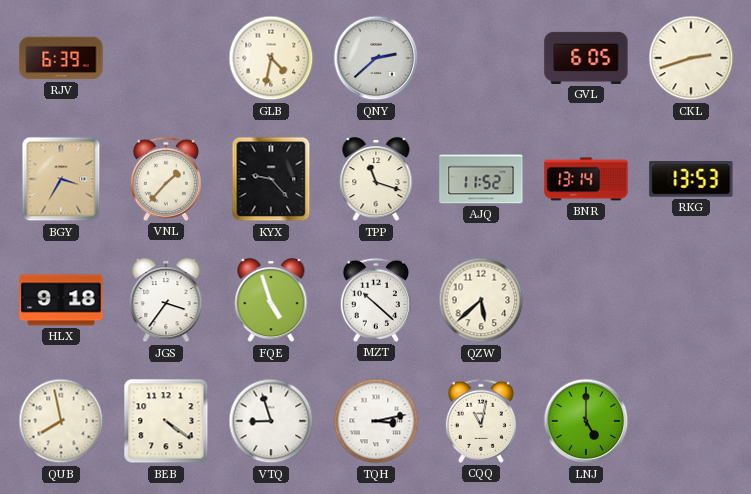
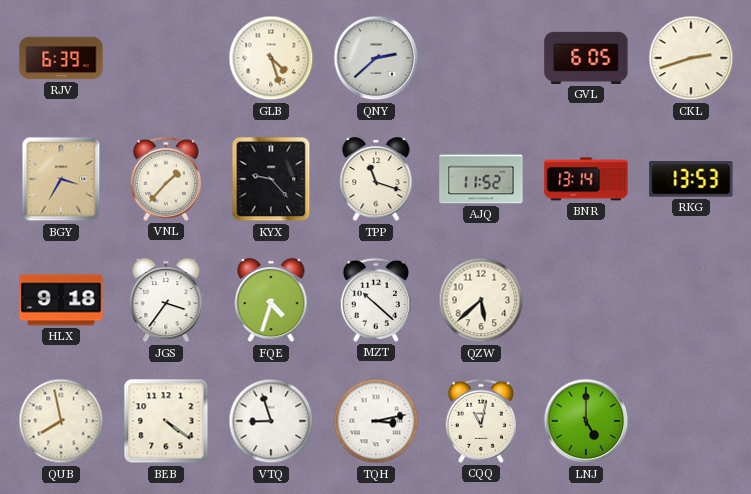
GLB: 4:32 -> 4:27 (271, 58)
FQE: 4:57 -> 4:33 (271, 301)
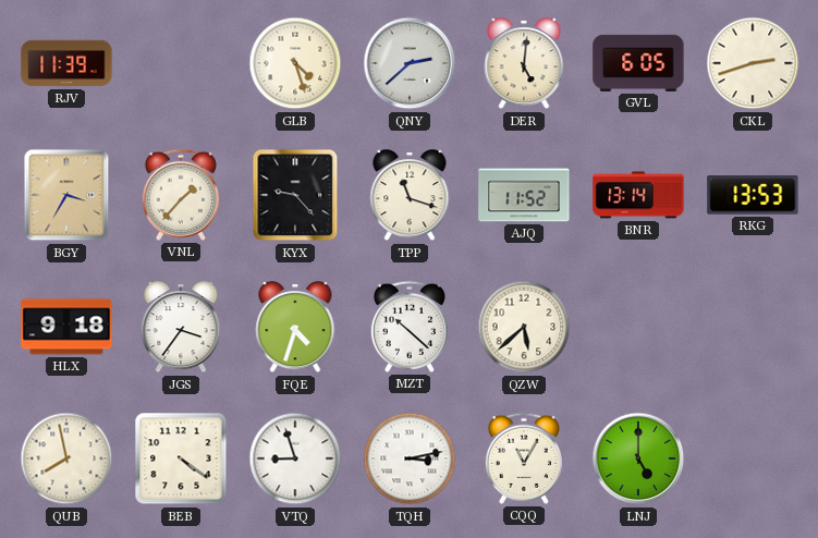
RJV: 6:39 -> 11:39 (66, 63)
DER: none -> 5:01 (524, 64)
CQQ: 11:02 -> 11:05 (524, 458)
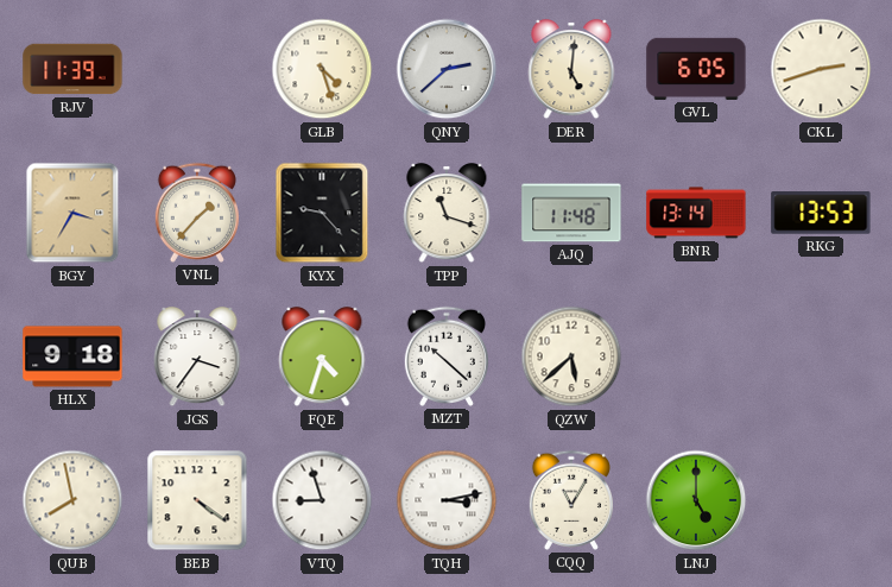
AJQ: 11:52 -> 11:48 (571, 213)
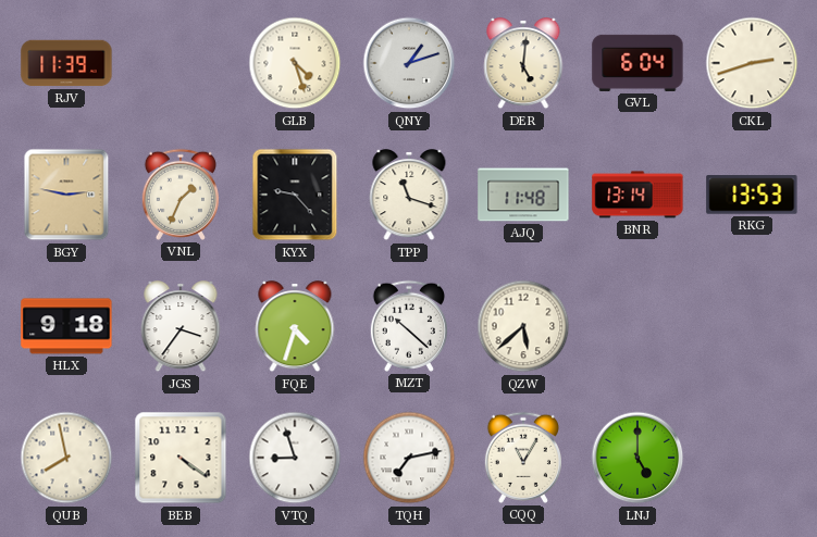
QNY: 2:38 -> 1:12 (409, 63)
GVL: 6:05 -> 6:04 (637, 63)
BGY: 3:35 -> 2:47 (66, 195)
VNL: 1:37 -> 1:34 (181, 195)
TQH: 3:13 -> 7:13 (409, 458)
